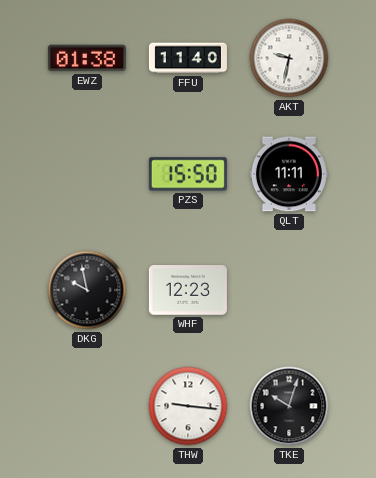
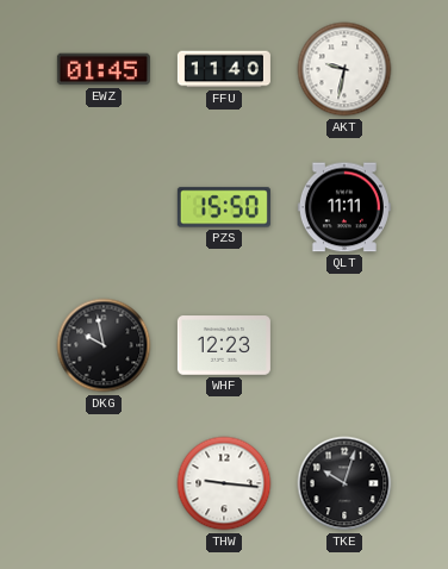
EWZ: 01:38 -> 01:45 (104, 69)
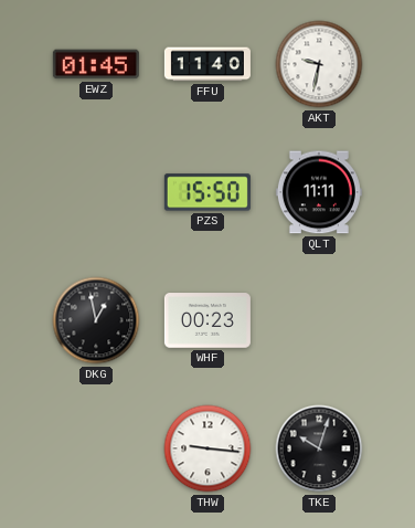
DKG: 9:58 -> 12:58 (96, 320)
WHF: 12:23 -> 00:23 (208, 320)
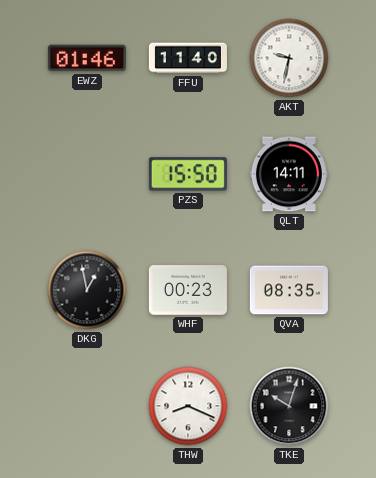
EWZ: 01:45 -> 01:46 (87, 58)
QLT: 11:11 -> 14:11 (289, 174)
QVA: none -> 08:35 (289, 290)
THW: 9:16 -> 8:19 (188, 406)
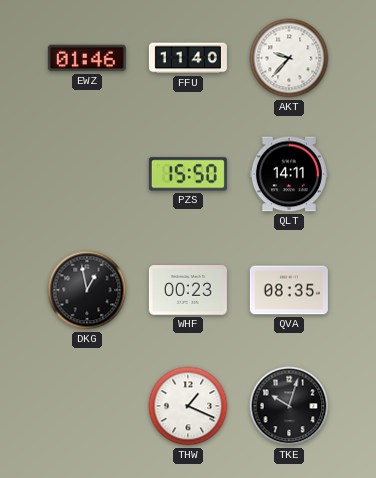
AKT: 9:32 -> 9:37 (289, 58)
THW: 8:19 -> 1:19 (188, 406)
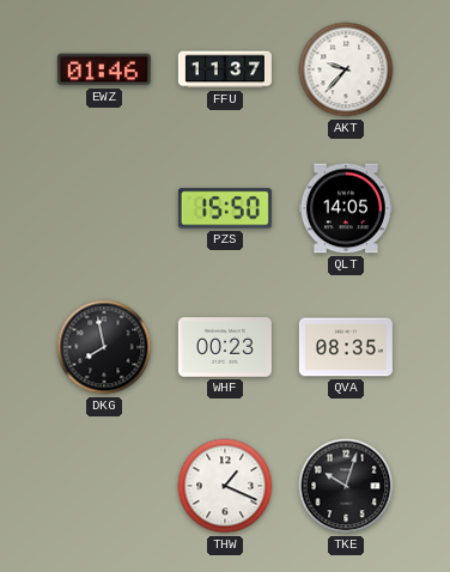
FFU: 11:40 -> 11:37 (225, 69)
QLT: 14:11 -> 14:05 (346, 208)
DKG: 12:58 -> 7:58 (104, 347)
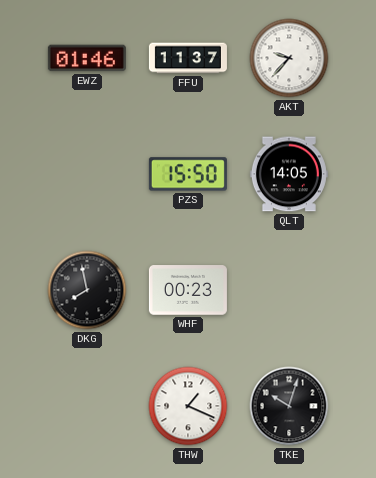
QVA: 08:35 -> none (346, 347)
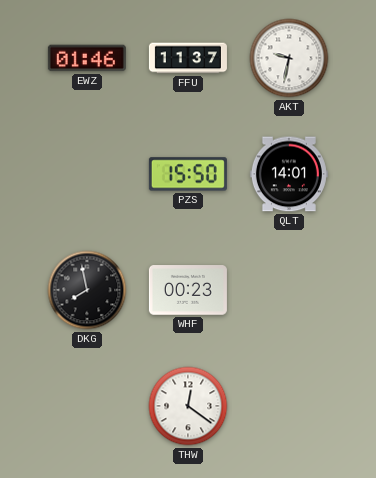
AKT: 9:37 -> 9:32 (289, 58)
QLT: 14:05 -> 14:01 (289, 174)
THW: 1:19 -> 12:21 (188, 406)
TKE: 10:03 -> none (289, 406)
